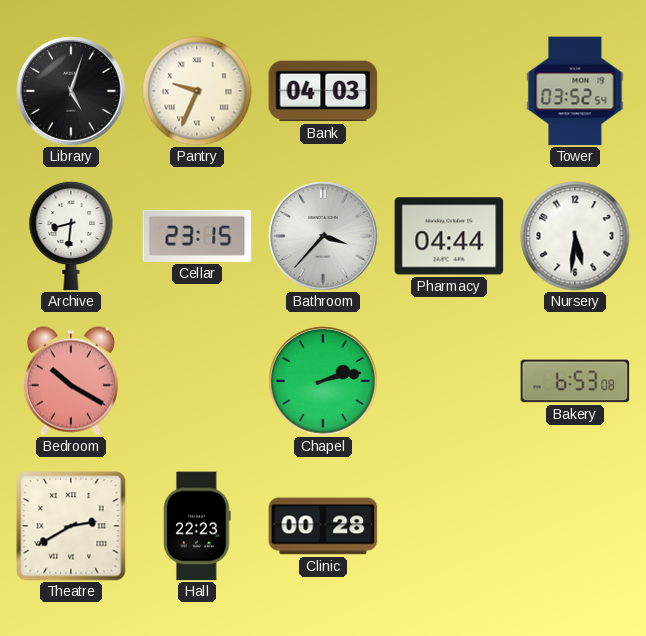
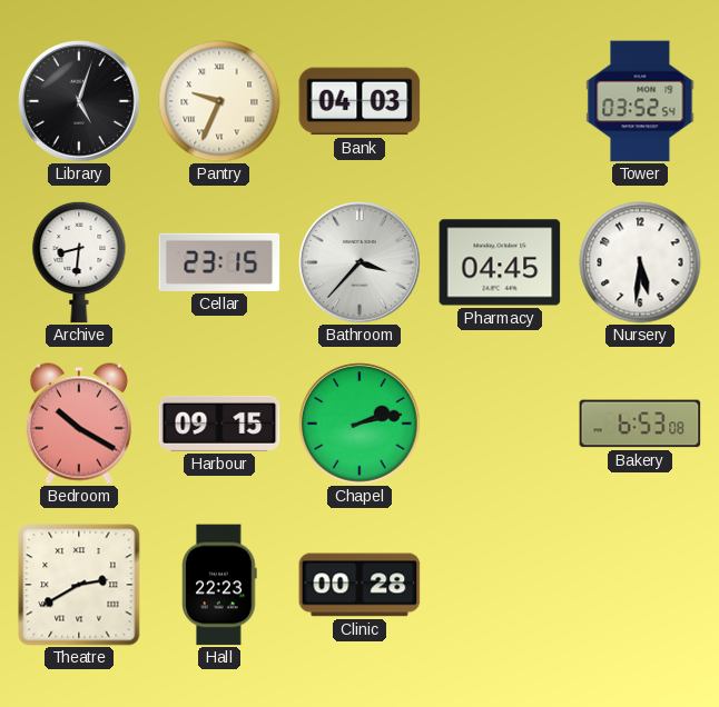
Pharmacy: 04:44 -> 04:45 (500, 262)
Harbour: none -> 09:15 (219, 424)
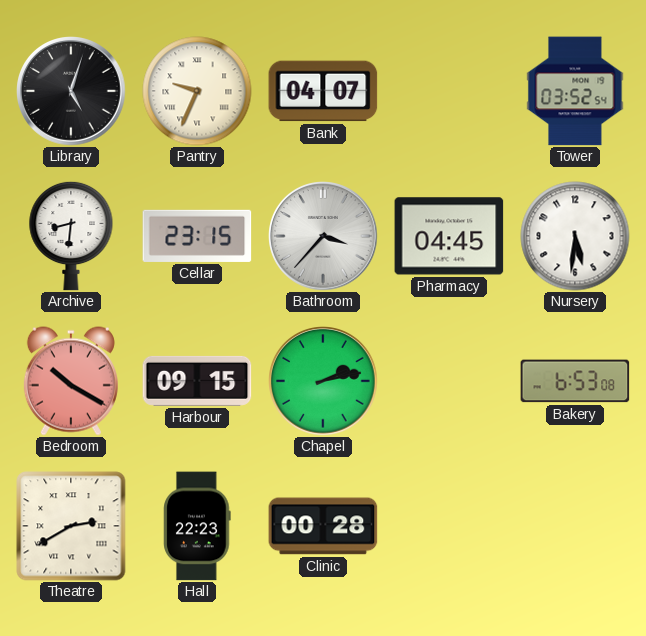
Bank: 04:03 -> 04:07 (323, 91)
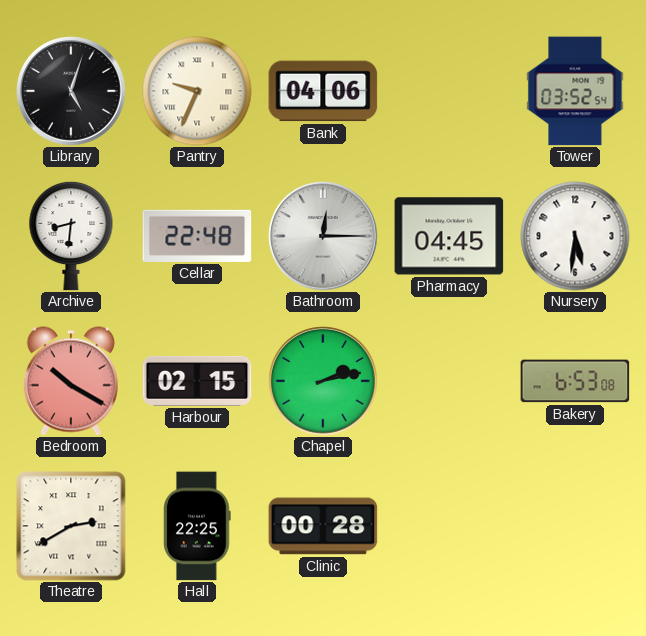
Bank: 04:07 -> 04:06 (323, 91)
Cellar: 23:15 -> 22:48 (197, 236)
Bathroom: 3:37 -> 12:15 (324, 237)
Harbour: 09:15 -> 02:15 (197, 381)
Hall: 22:23 -> 22:25 (197, 526)
